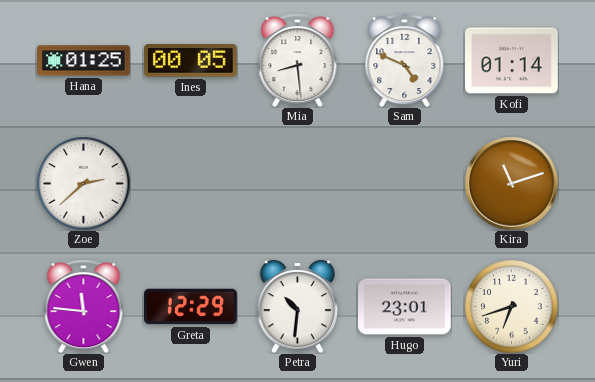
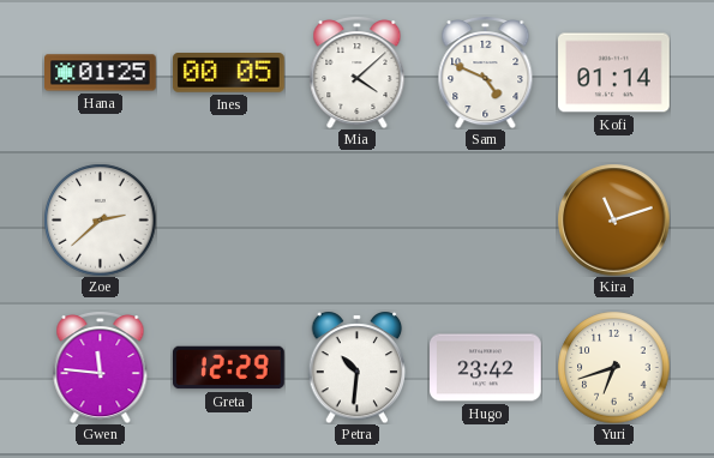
Mia: 8:29 -> 4:08 (358, 73)
Hugo: 23:01 -> 23:42 (486, 368)
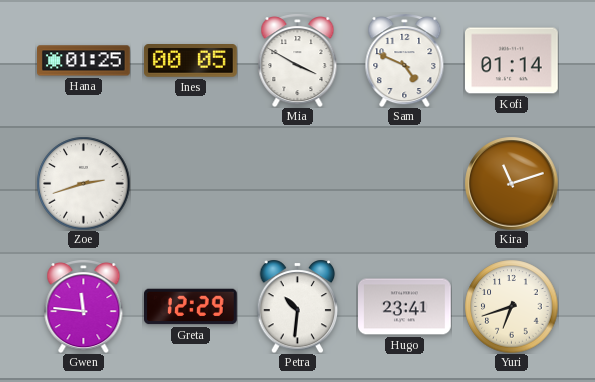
Mia: 4:08 -> 3:50 (298, 61)
Zoe: 2:38 -> 2:42 (83, 183)
Hugo: 23:42 -> 23:41 (405, 307)
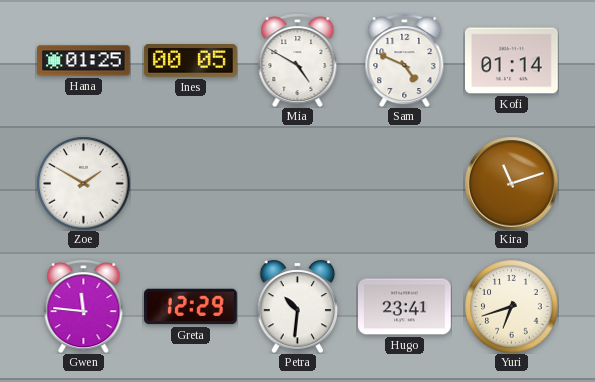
Mia: 3:50 -> 4:50 (298, 61)
Zoe: 2:42 -> 1:50 (83, 183)
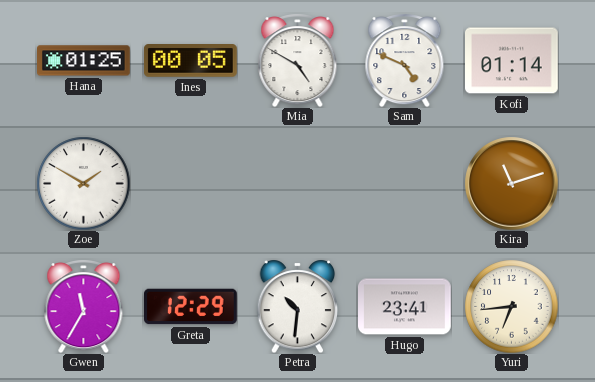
Gwen: 11:46 -> 11:35 (84, 307)
Yuri: 6:42 -> 6:44 (511, 306)
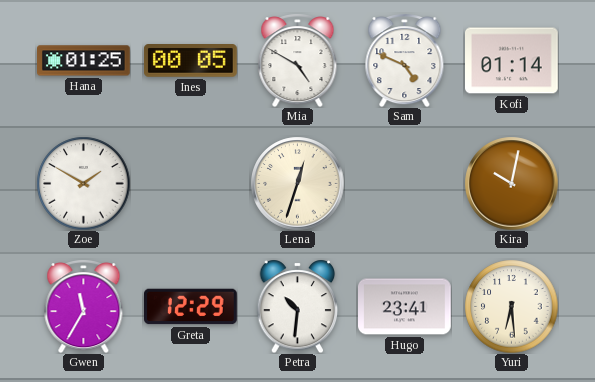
Lena: none -> 12:33 (297, 183)
Kira: 11:12 -> 10:02 (511, 183)
Yuri: 6:44 -> 6:29 (511, 306)
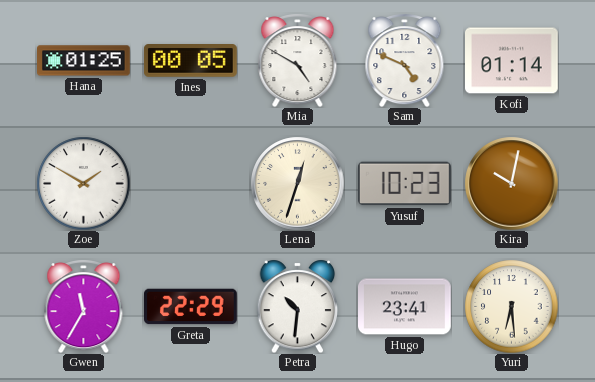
Yusuf: none -> 10:23 (405, 184)
Greta: 12:29 -> 22:29 (191, 307)
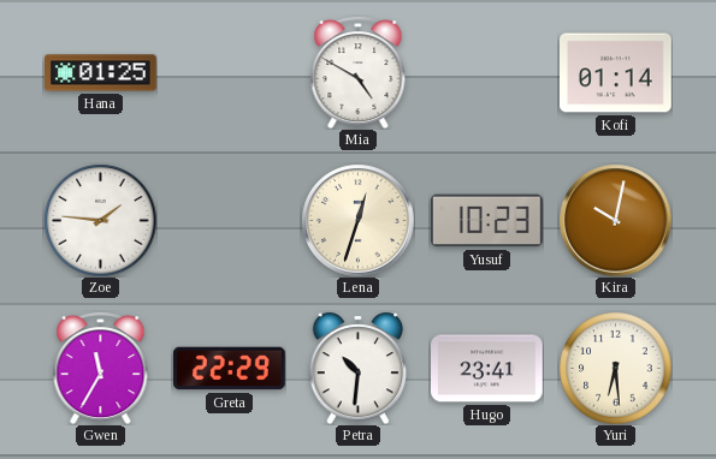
Ines: 00:05 -> none (191, 61)
Sam: 4:49 -> none (405, 61)
Zoe: 1:50 -> 1:46 (100, 220)
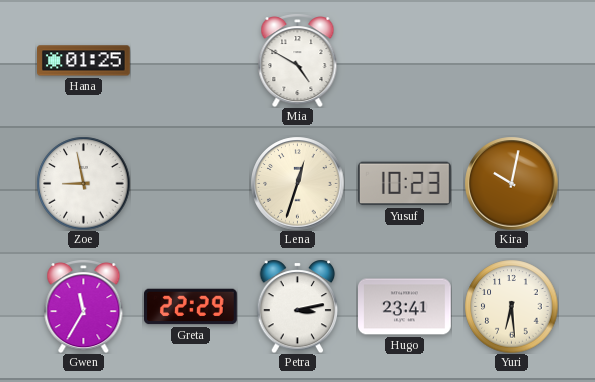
Kofi: 01:14 -> none (616, 73)
Zoe: 1:46 -> 8:58 (83, 183)
Petra: 10:31 -> 3:13 (298, 306)
